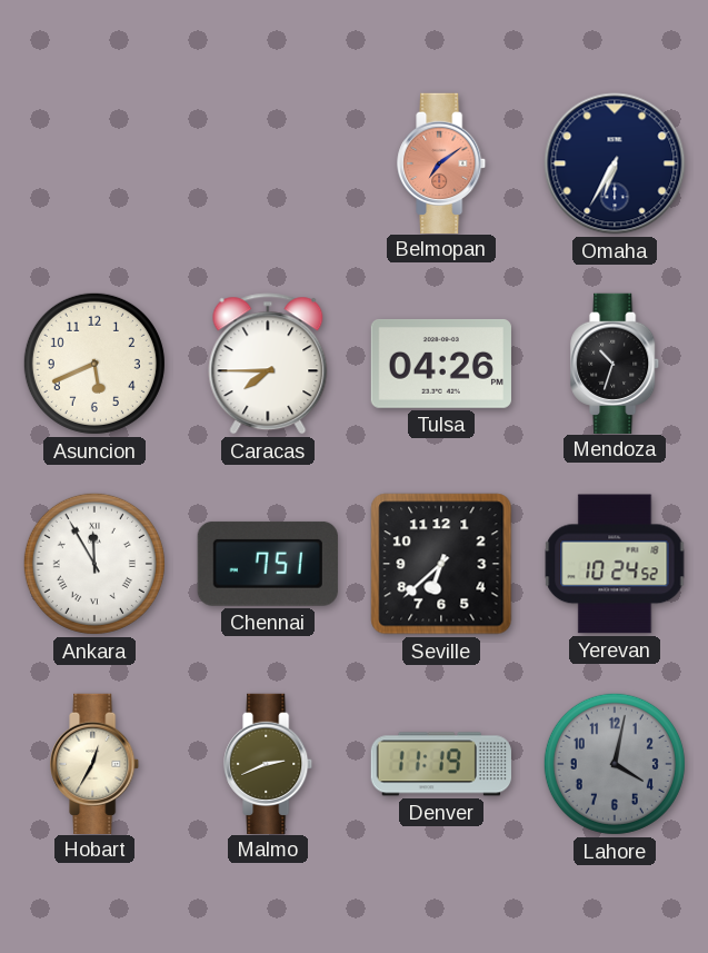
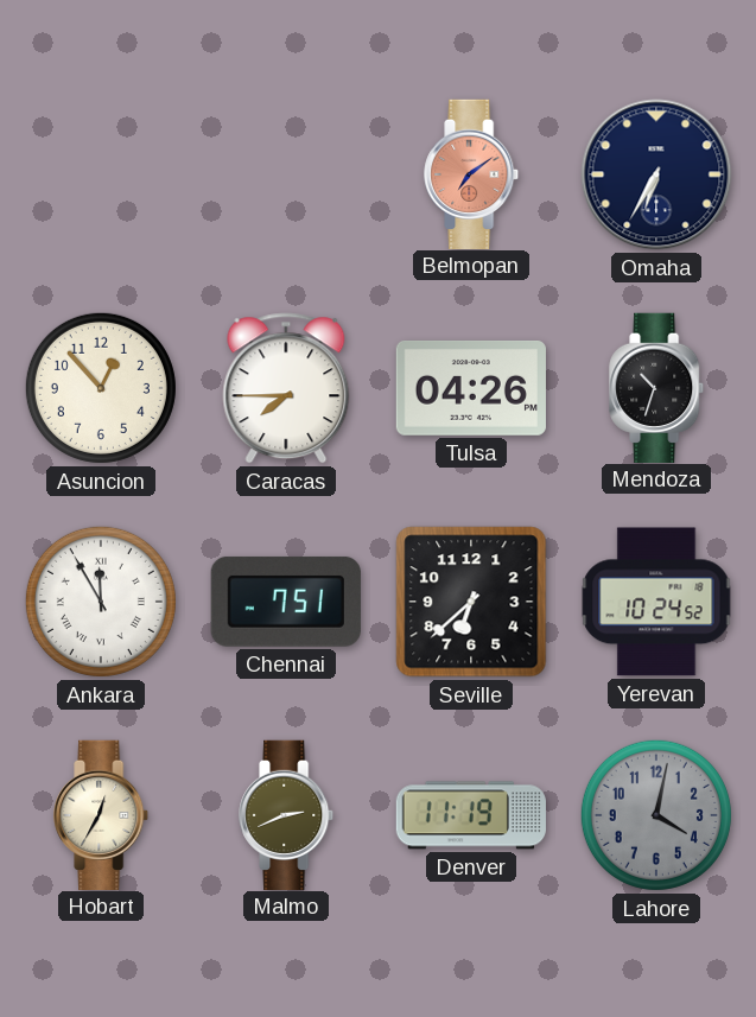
Asuncion: 5:41 -> 12:53 (101, 388)
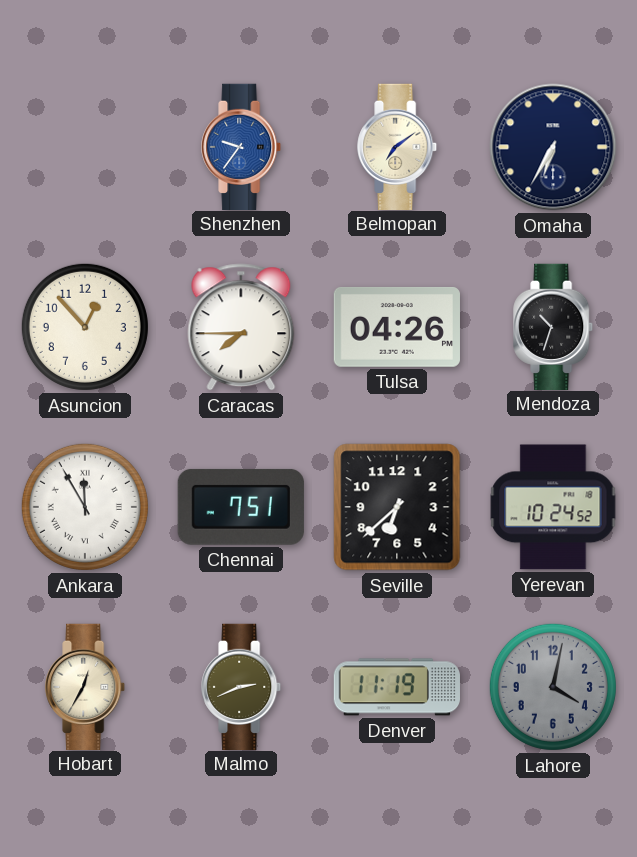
Shenzhen: none -> 9:36 (242, 146)
Belmopan dial: salmon -> cream (398, 146)
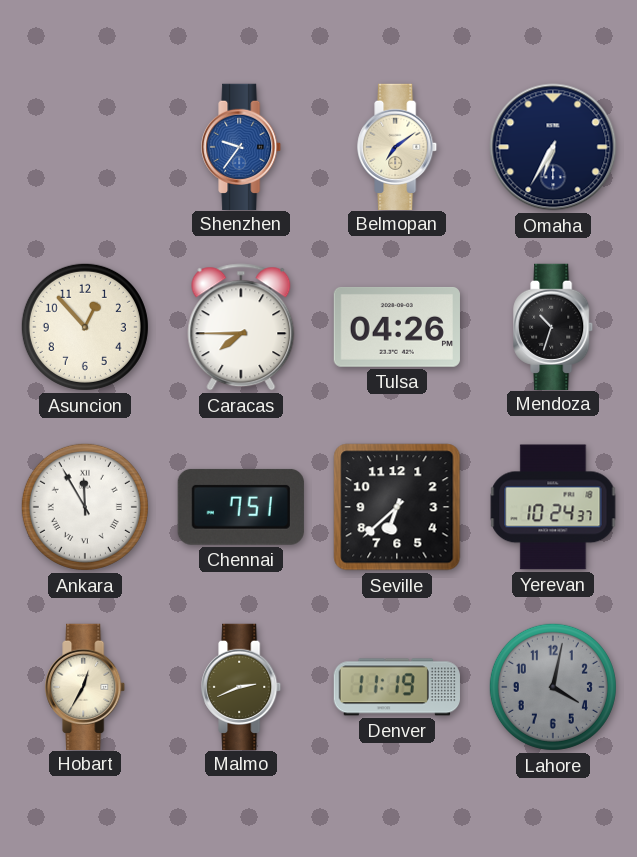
Yerevan: 10:24:52 -> 10:24:37 (553, 507)
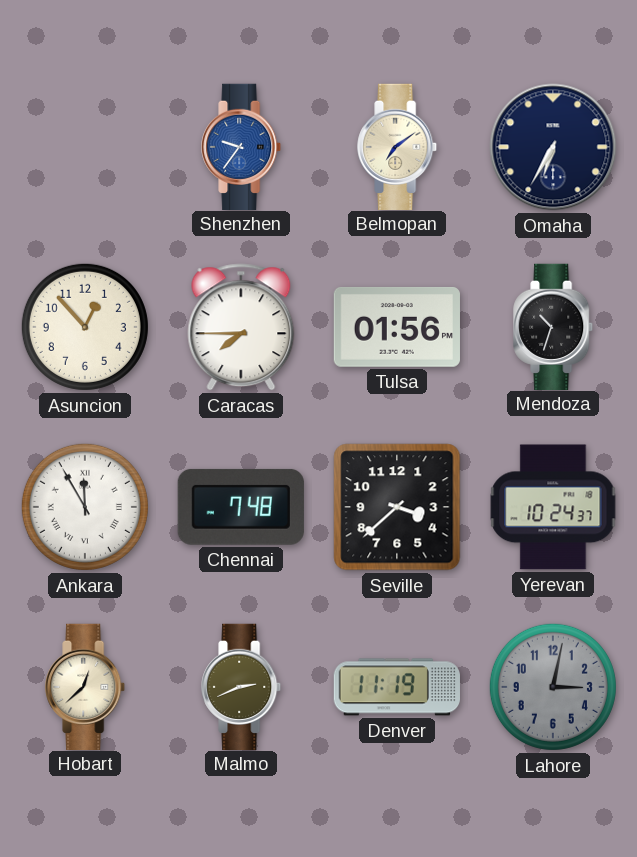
Tulsa: 04:26 -> 01:56 (397, 327)
Chennai: 7:51 -> 7:48 (241, 507)
Seville: 6:38 -> 3:38 (397, 507)
Hobart: 12:35 -> 12:38 (86, 686)
Lahore: 4:02 -> 3:02 (553, 687)
